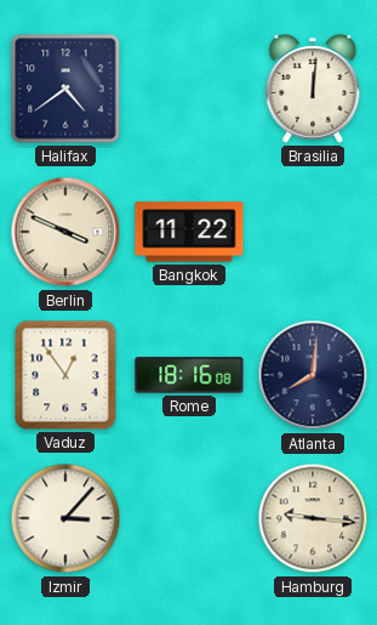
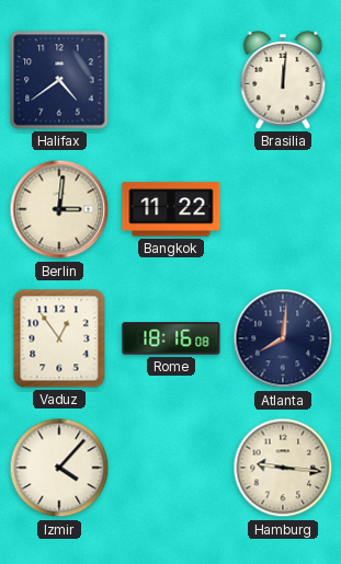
Berlin: 3:49 -> 3:01 (59, 209)
Izmir: 3:07 -> 4:07 (59, 468)
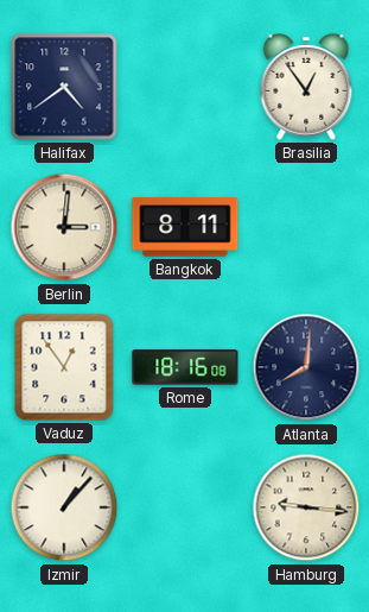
Brasilia: 12:01 -> 12:54 (306, 87)
Bangkok: 11:22 -> 8:11 (185, 227)
Izmir: 4:07 -> 1:07 (64, 507)
